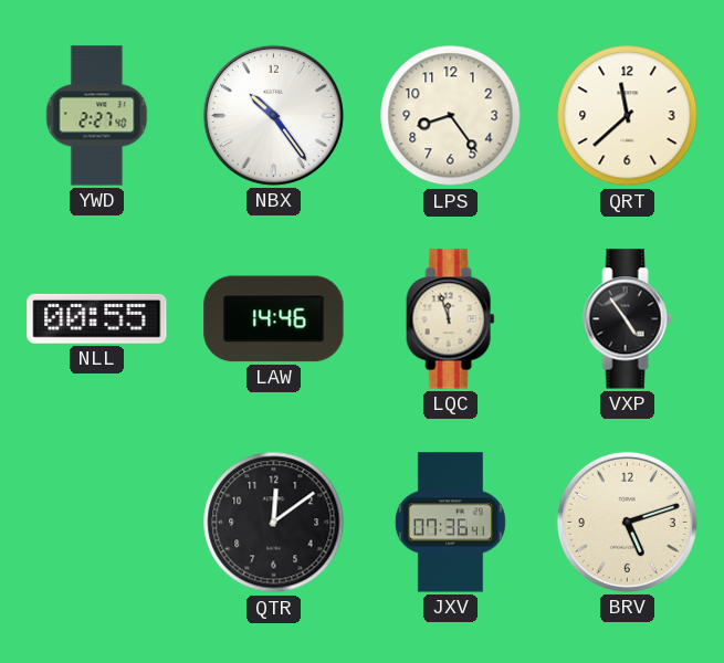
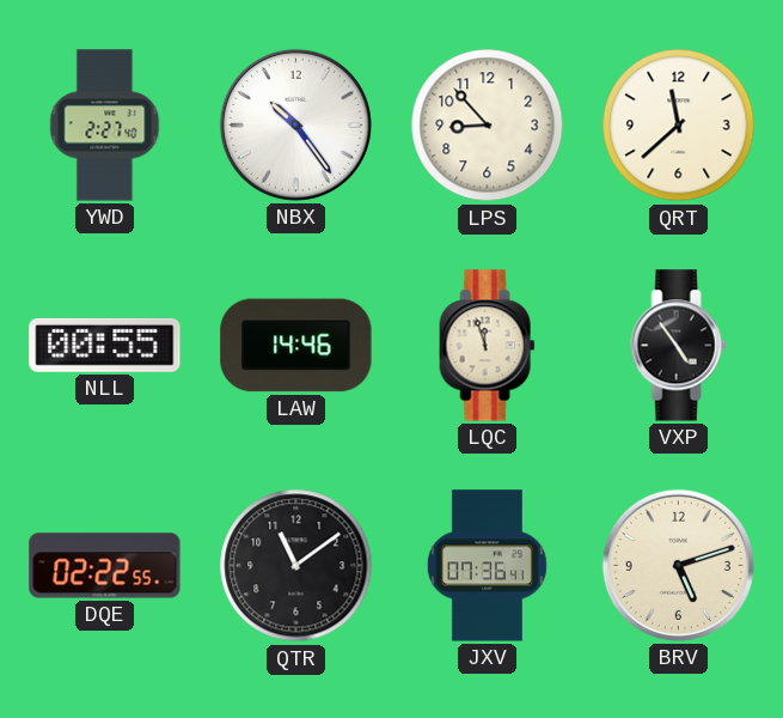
LPS: 8:24 -> 8:53 (488, 126)
DQE: none -> 02:22 (105, 566)
QTR: 12:09 -> 11:09 (296, 566)
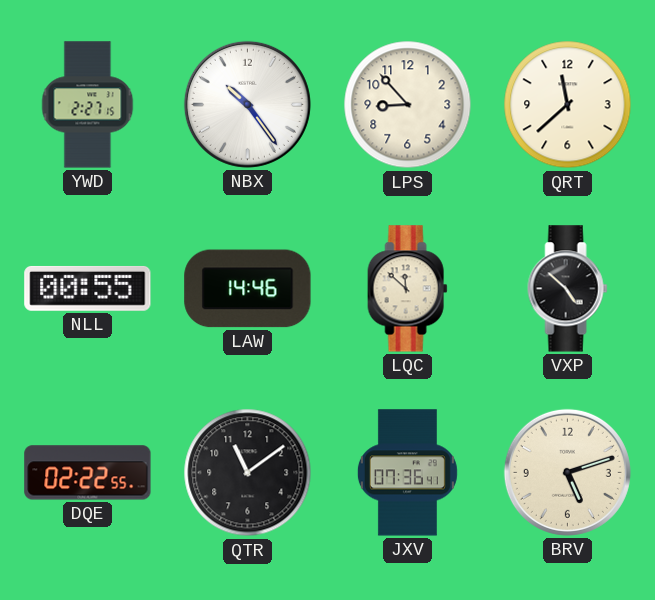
YWD: 2:27:40 -> 2:27:15 (88, 105)
LQC: 11:57 -> 11:52 (408, 289)
VXP: 4:54 -> 4:52 (568, 289)
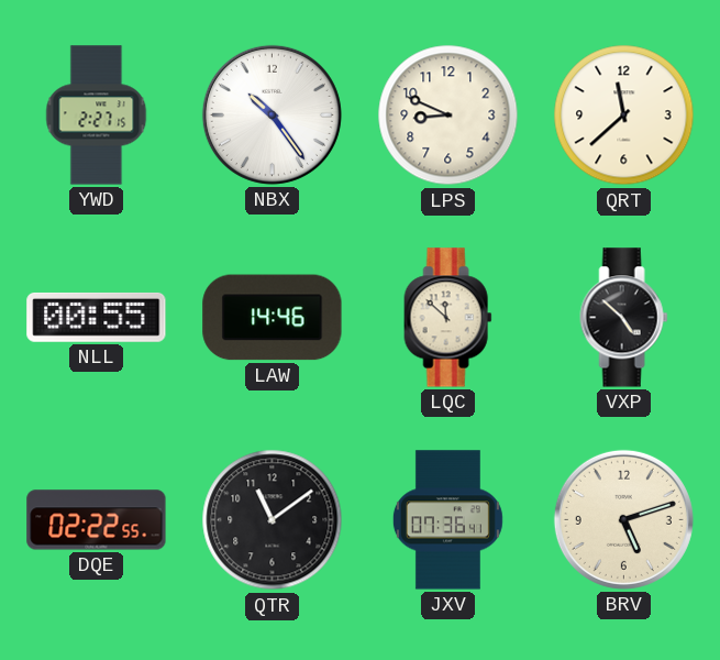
LPS: 8:53 -> 8:49 (448, 116)
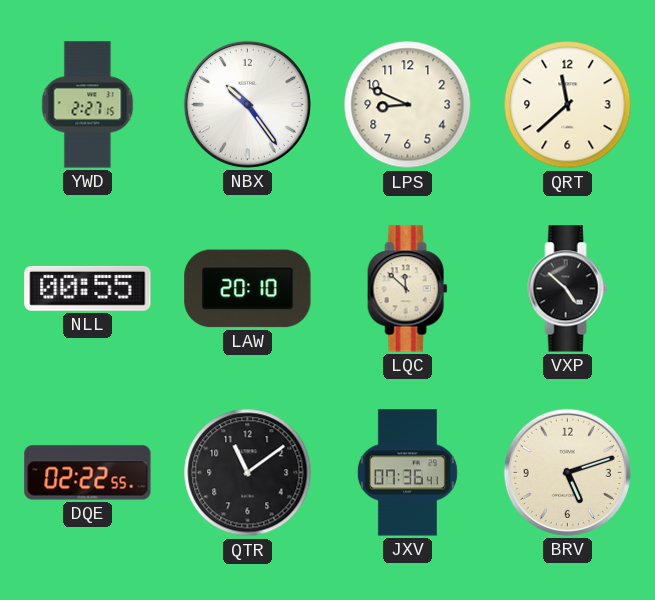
LAW: 14:46 -> 20:10 (248, 289)
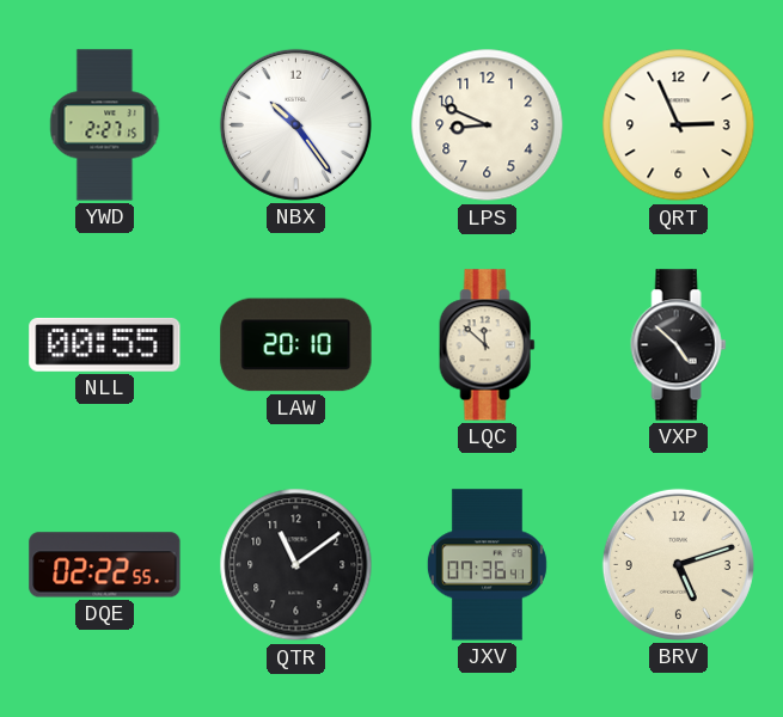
QRT: 11:38 -> 2:56 (679, 125)
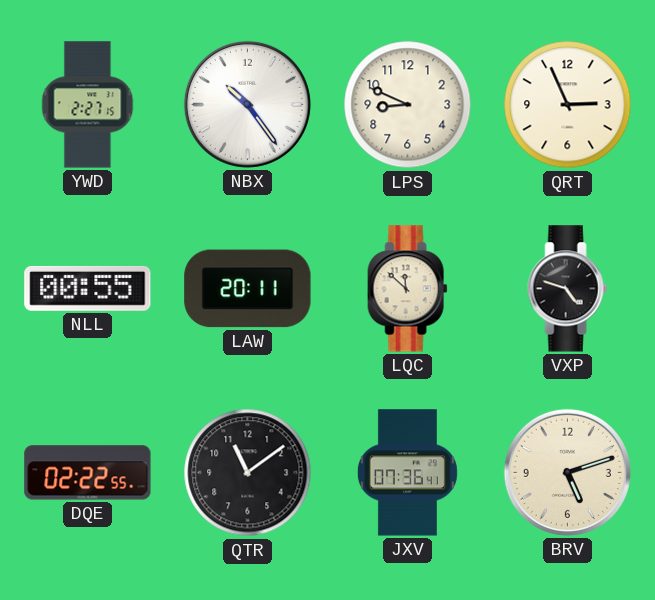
LAW: 20:10 -> 20:11 (248, 289)
VXP: 4:52 -> 4:48 (568, 289)
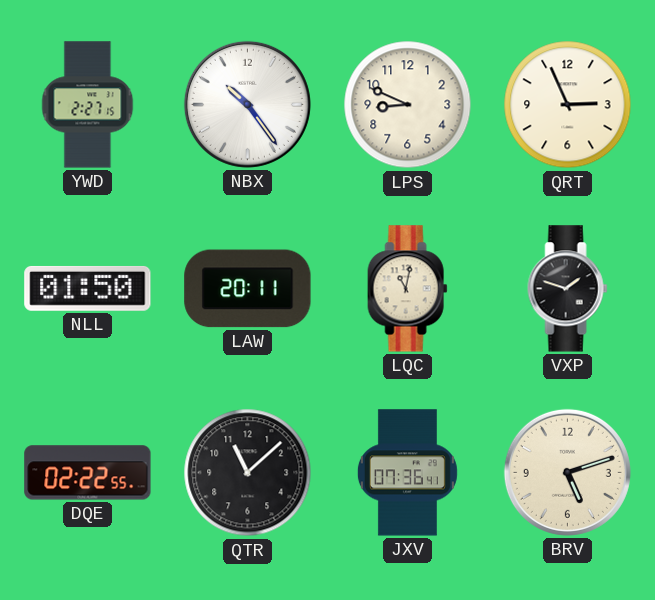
NLL: 00:55 -> 01:50 (88, 288)
LQC: 11:52 -> 11:02 (408, 289)
VXP: 4:48 -> 1:48 (568, 289)
QTR: 11:09 -> 11:08 (248, 473)
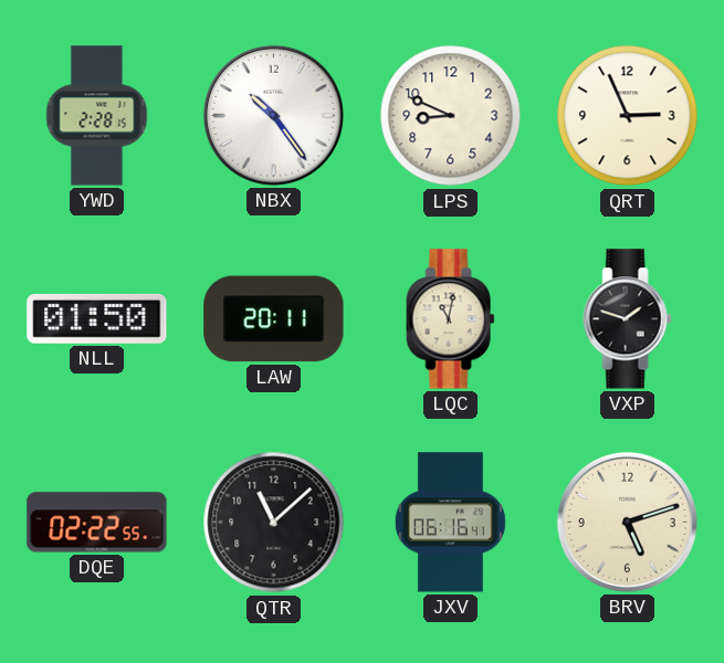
YWD: 2:27 -> 2:28 (97, 116)
JXV: 07:36 -> 06:16 (450, 523)
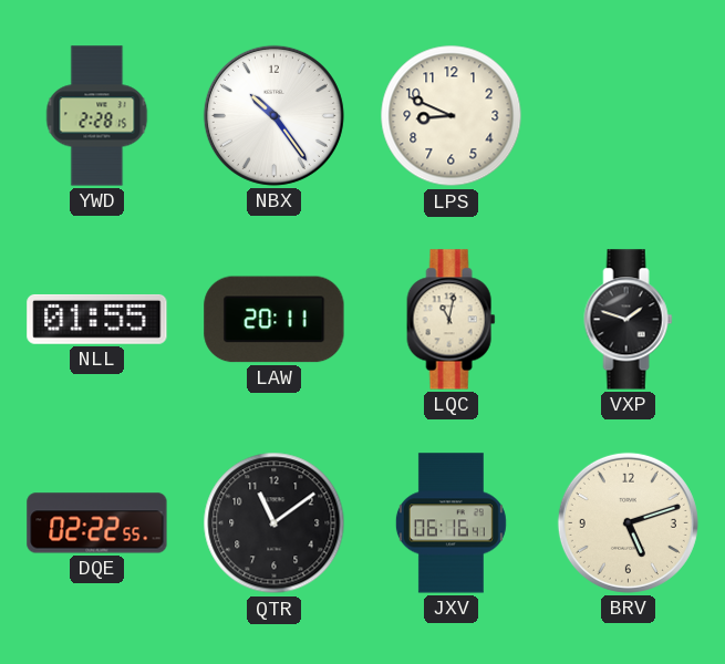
QRT: 2:56 -> none (628, 116)
NLL: 01:50 -> 01:55 (97, 319)
QTR: 11:08 -> 11:09 (275, 523)
